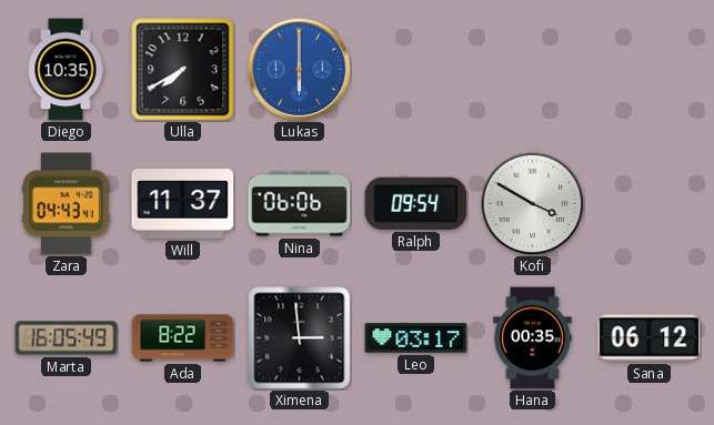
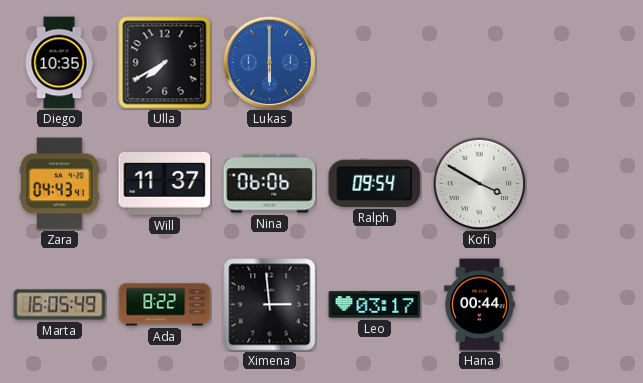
Hana: 00:35 -> 00:44 (480, 305)
Sana: 06:12 -> none (650, 338)
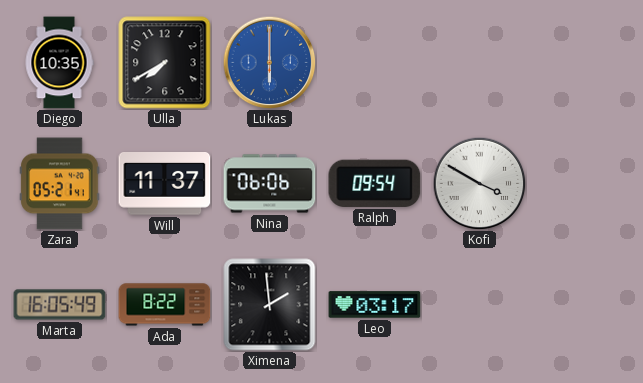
Zara: 04:43 -> 05:21 (60, 184)
Ximena: 2:59 -> 1:59 (270, 305)
Hana: 00:44 -> none (480, 305)
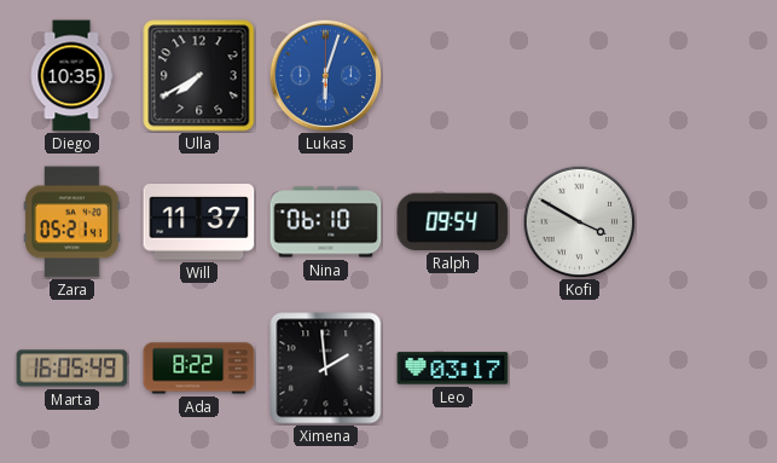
Lukas: 6:00 -> 6:03 (325, 75)
Nina: 06:06 -> 06:10 (326, 222)
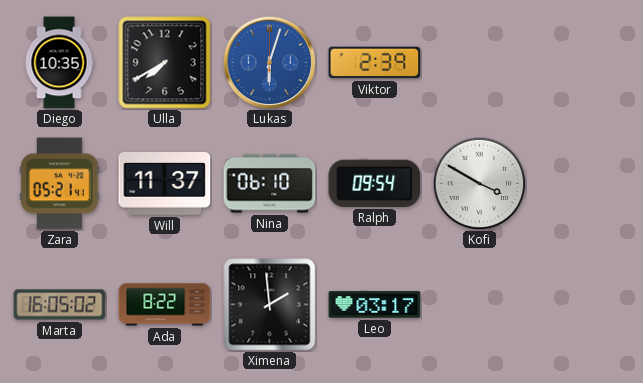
Viktor: none -> 2:39 (375, 63)
Marta: 16:05:49 -> 16:05:02 (60, 305)
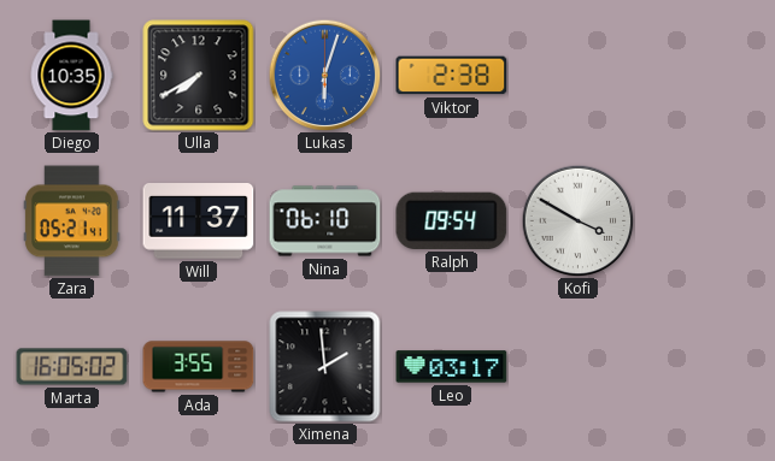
Viktor: 2:39 -> 2:38 (452, 76)
Ada: 8:22 -> 3:55 (199, 367)
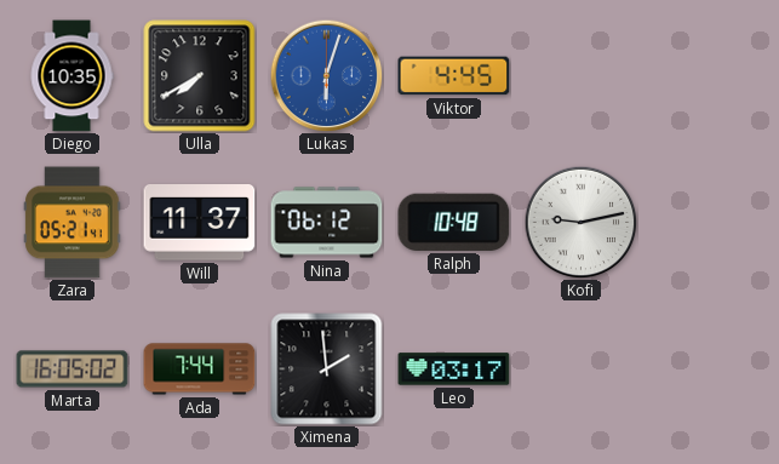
Viktor: 2:38 -> 4:45 (454, 76)
Nina: 06:10 -> 06:12 (327, 223)
Ralph: 09:54 -> 10:48 (454, 222)
Kofi: 3:50 -> 9:13 (580, 222)
Ada: 3:55 -> 7:44 (200, 370)
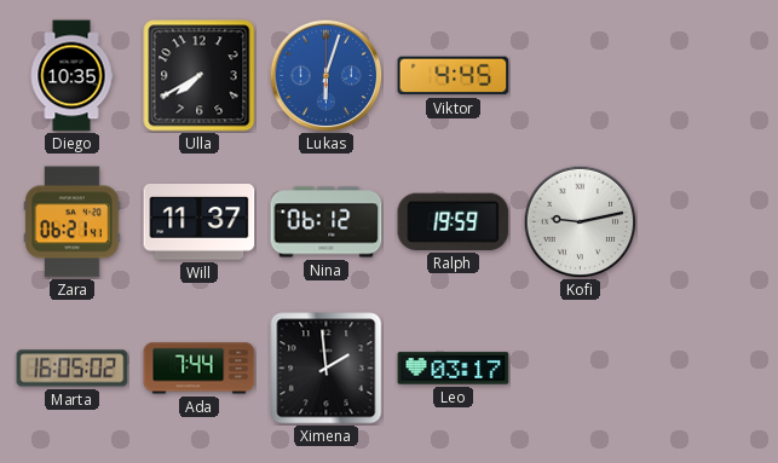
Zara: 05:21 -> 06:21 (73, 222)
Ralph: 10:48 -> 19:59 (454, 221)
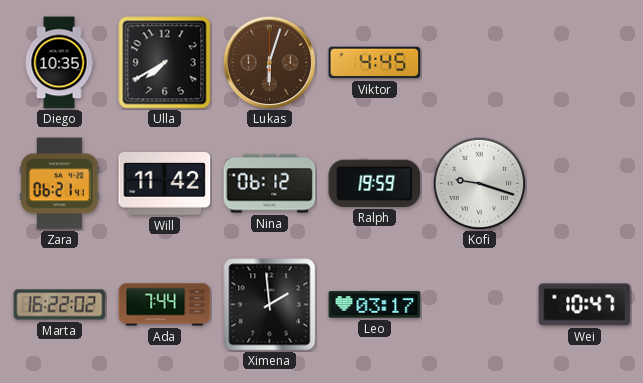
Lukas dial: blue -> brown (269, 62)
Will: 11:37 -> 11:42 (165, 184)
Kofi: 9:13 -> 9:18 (479, 183)
Marta: 16:05 -> 16:22 (60, 305)
Wei: none -> 10:47 (585, 305)
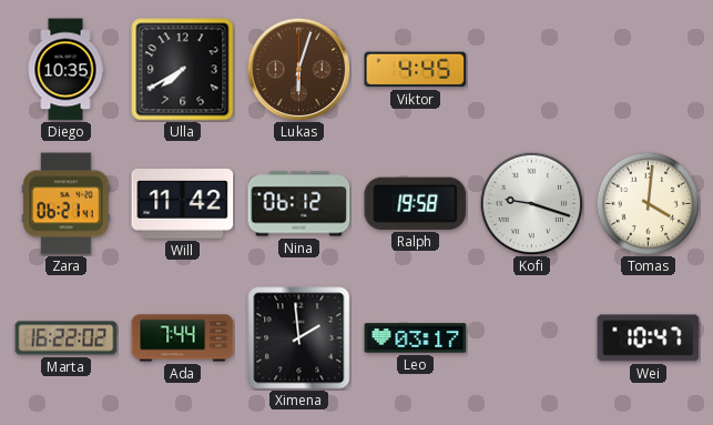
Ralph: 19:59 -> 19:58 (416, 203)
Tomas: none -> 4:01 (648, 203)
